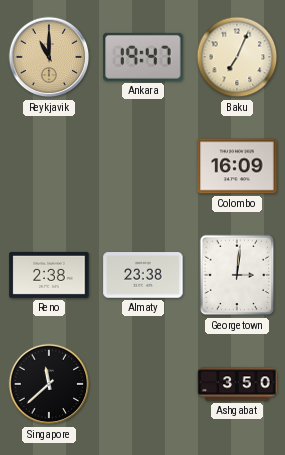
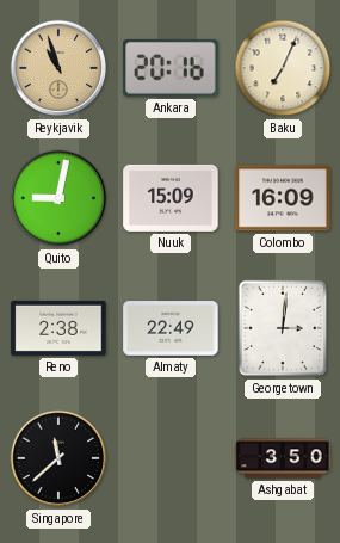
Reykjavik: 11:00 -> 10:57 (58, 68)
Ankara: 19:47 -> 20:16 (171, 68)
Quito: none -> 9:02 (58, 198)
Nuuk: none -> 15:09 (171, 198)
Almaty: 23:38 -> 22:49 (171, 328)
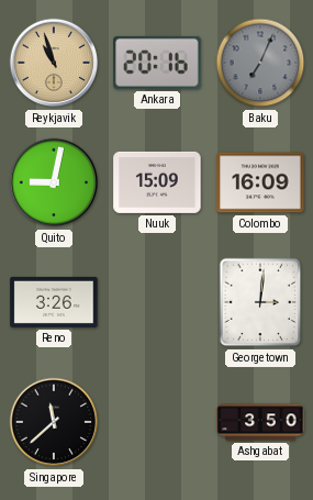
Baku dial: cream -> grey (260, 63)
Reno: 2:38 -> 3:26 (54, 302)
Almaty: 22:49 -> none (171, 328)
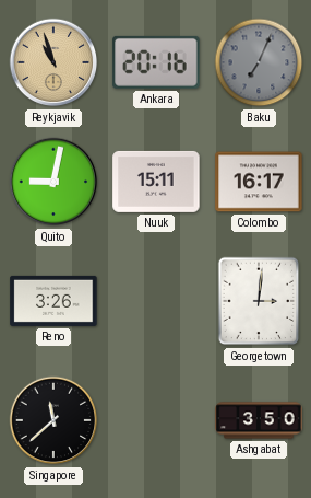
Nuuk: 15:09 -> 15:11 (156, 182)
Colombo: 16:09 -> 16:17 (259, 182)
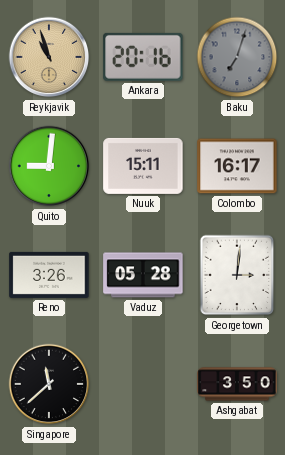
Baku: 7:04 -> 7:03 (237, 57)
Quito: 9:02 -> 9:01 (49, 166)
Vaduz: none -> 05:28 (143, 275)
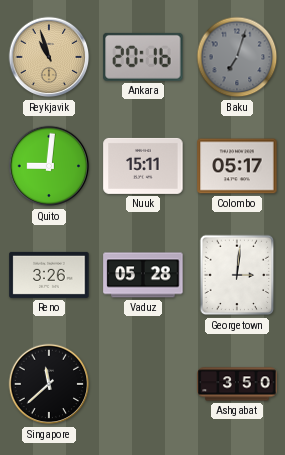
Colombo: 16:17 -> 05:17 (237, 166)
